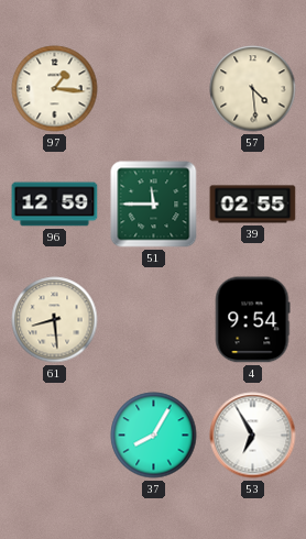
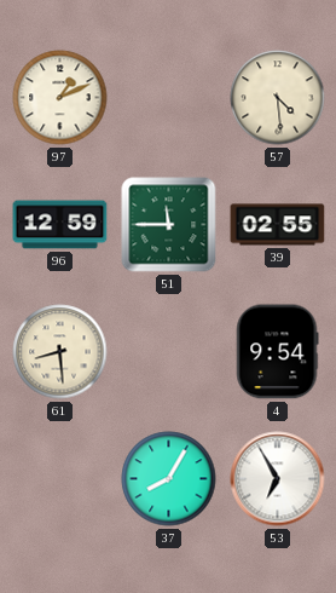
97: 1:16 -> 1:11 (60, 98)
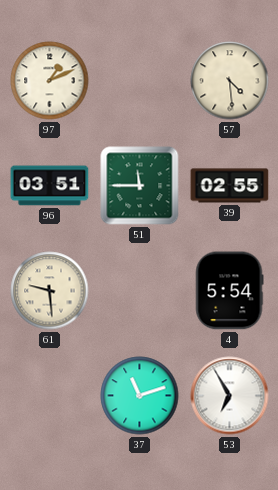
96: 12:59 -> 03:51 (50, 186)
61: 8:29 -> 9:29 (50, 291)
4: 9:54 -> 5:54 (229, 291)
37: 8:05 -> 11:12 (140, 396)
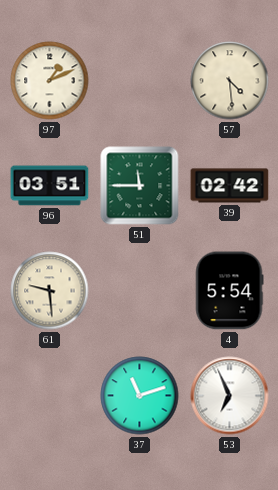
39: 02:55 -> 02:42 (230, 186)
53: 6:55 -> 6:56 (230, 396)
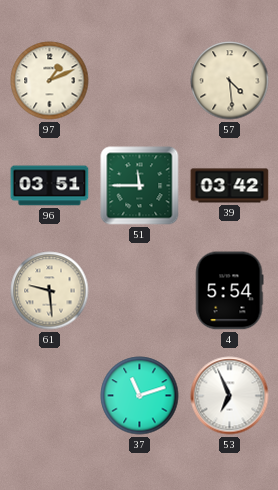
39: 02:42 -> 03:42 (230, 186)
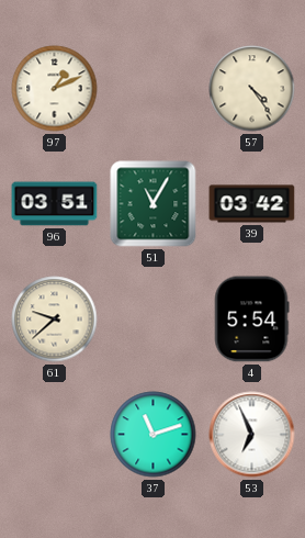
57: 4:29 -> 4:24 (252, 89)
51: 11:45 -> 11:05 (154, 204)
61: 9:29 -> 9:38 (55, 320)
